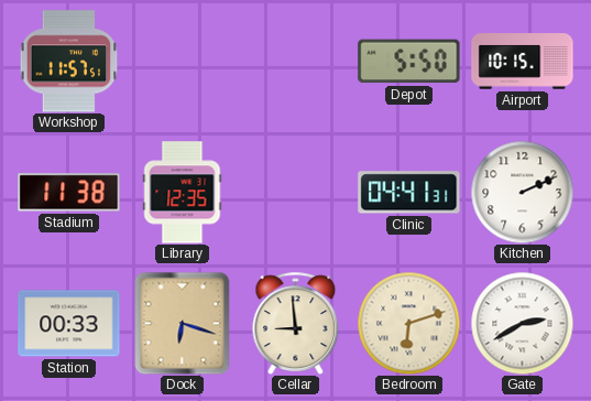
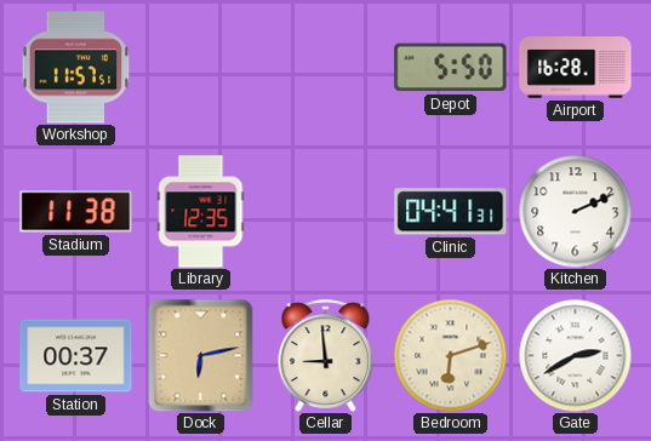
Airport: 10:15 -> 16:28 (576, 68)
Station: 00:33 -> 00:37 (76, 356)
Dock: 6:18 -> 6:13 (201, 355)
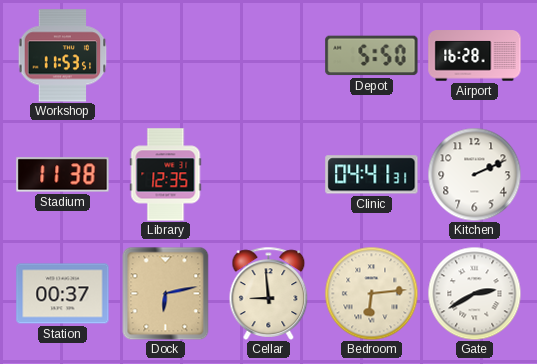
Workshop: 11:57 -> 11:53 (63, 56)
Bedroom: 6:12 -> 6:14 (371, 293)
